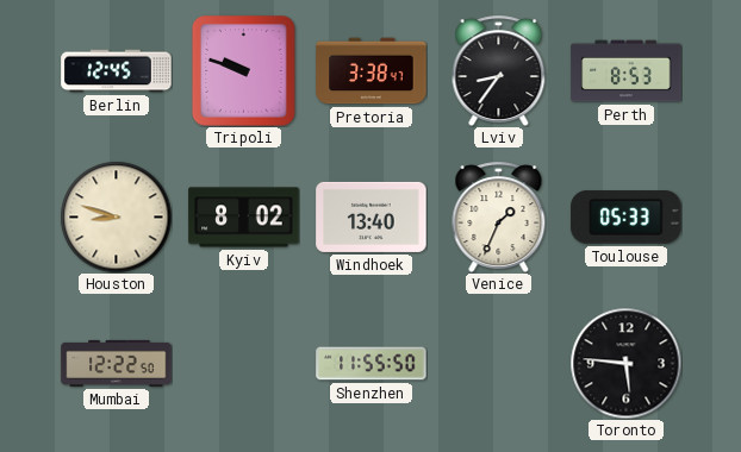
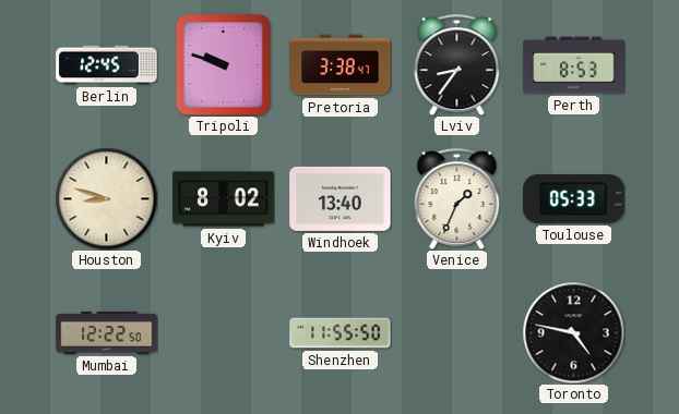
Toronto: 5:46 -> 4:47 (573, 332)
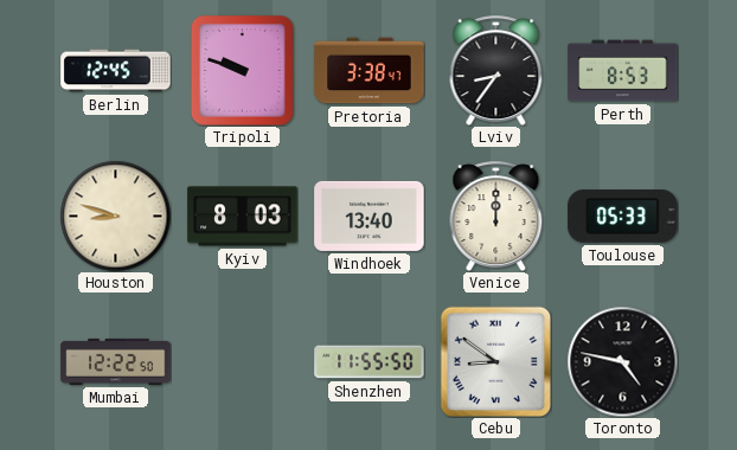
Kyiv: 8:02 -> 8:03 (243, 217)
Venice: 1:34 -> 12:00 (496, 216)
Cebu: none -> 8:51 (495, 361)
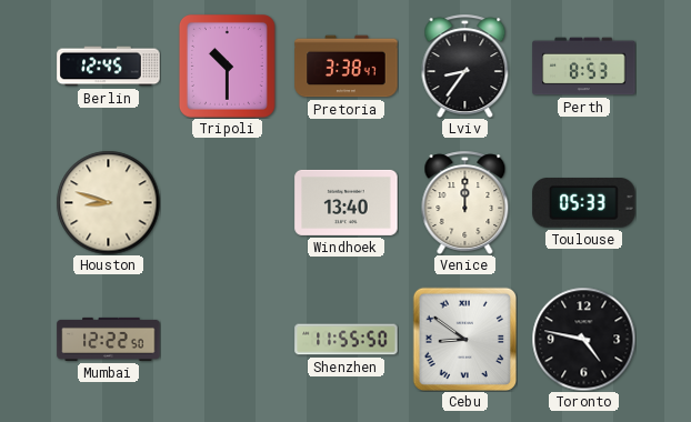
Tripoli: 9:48 -> 10:30 (227, 66)
Kyiv: 8:03 -> none (243, 217)
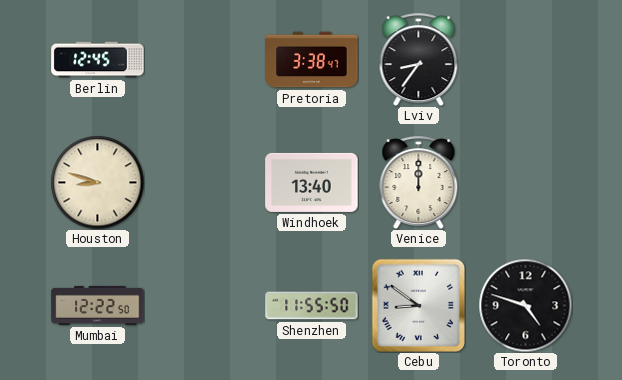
Tripoli: 10:30 -> none (227, 66)
Perth: 8:53 -> none (584, 67)
Toulouse: 05:33 -> none (584, 203)
Toronto: 4:47 -> 4:48 (525, 305)
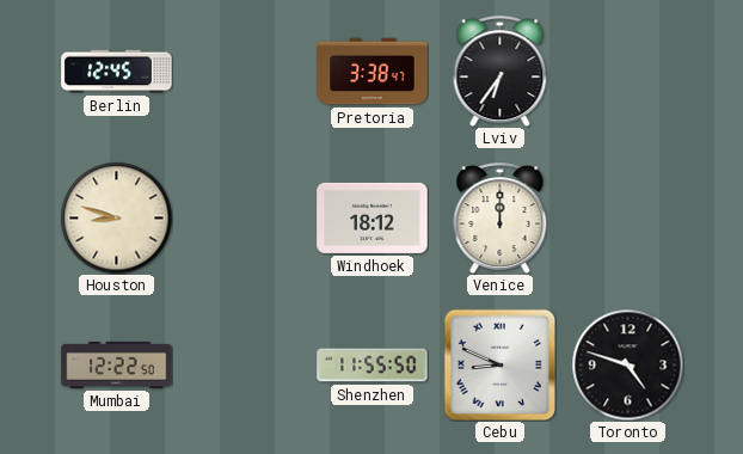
Lviv: 8:36 -> 6:36 (501, 70)
Windhoek: 13:40 -> 18:12 (373, 217)
Cebu: 8:51 -> 8:49 (499, 364)
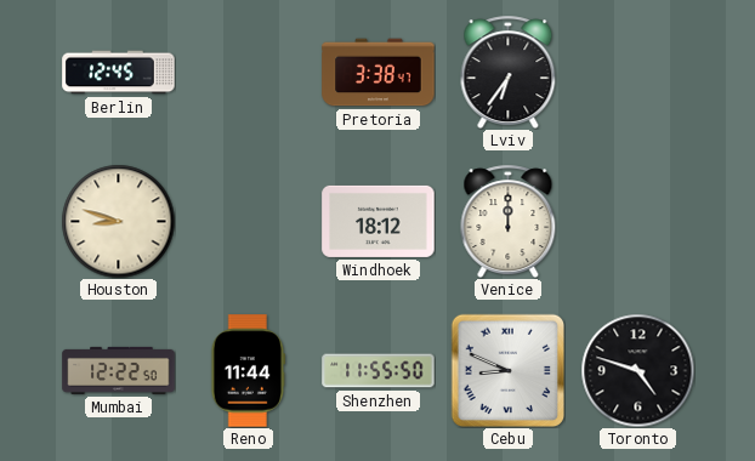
Reno: none -> 11:44 (249, 371)
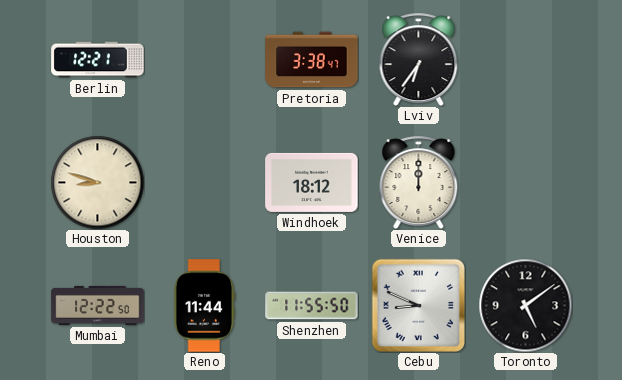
Berlin: 12:45 -> 12:21 (98, 60)
Toronto: 4:48 -> 5:09 (525, 305)
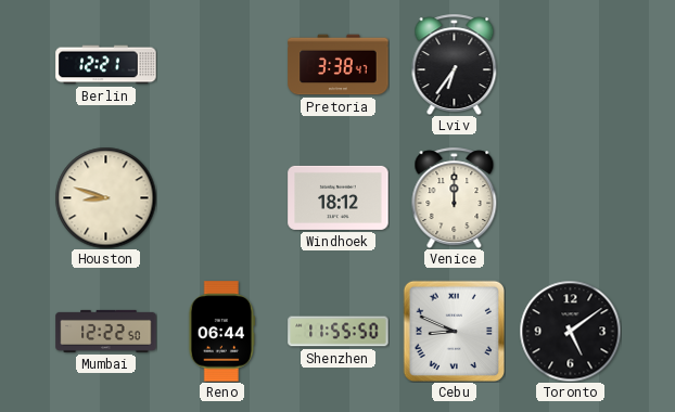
Reno: 11:44 -> 06:44 (222, 332)
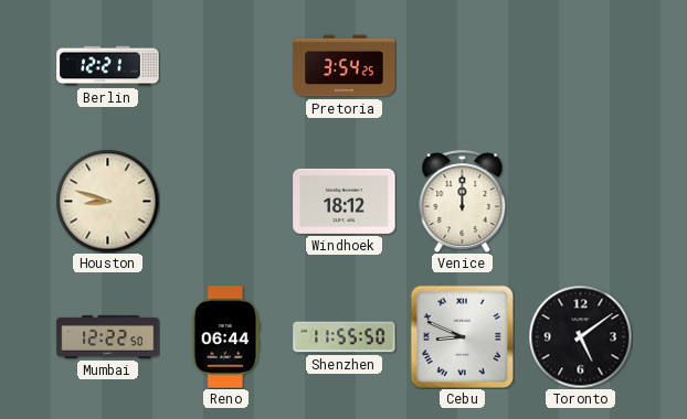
Pretoria: 3:38 -> 3:54 (345, 66)
Lviv: 6:36 -> none (455, 64)
